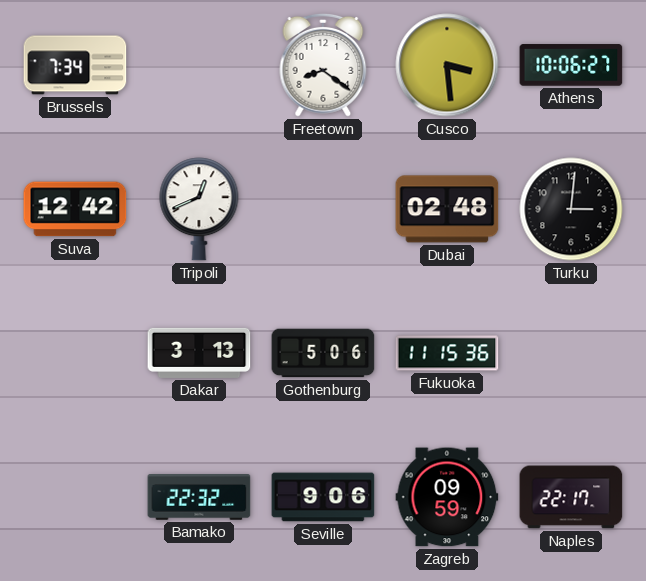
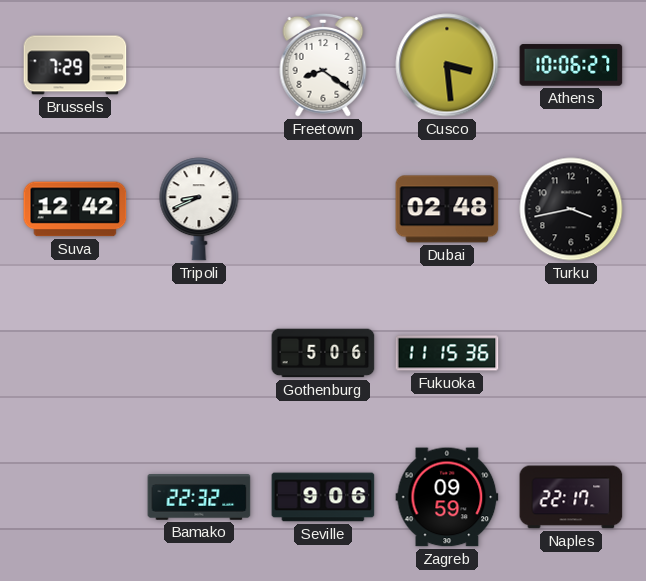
Brussels: 7:34 -> 7:29 (75, 65)
Tripoli: 12:41 -> 8:41 (199, 209)
Turku: 3:01 -> 3:43 (571, 209)
Dakar: 3:13 -> none (199, 353)
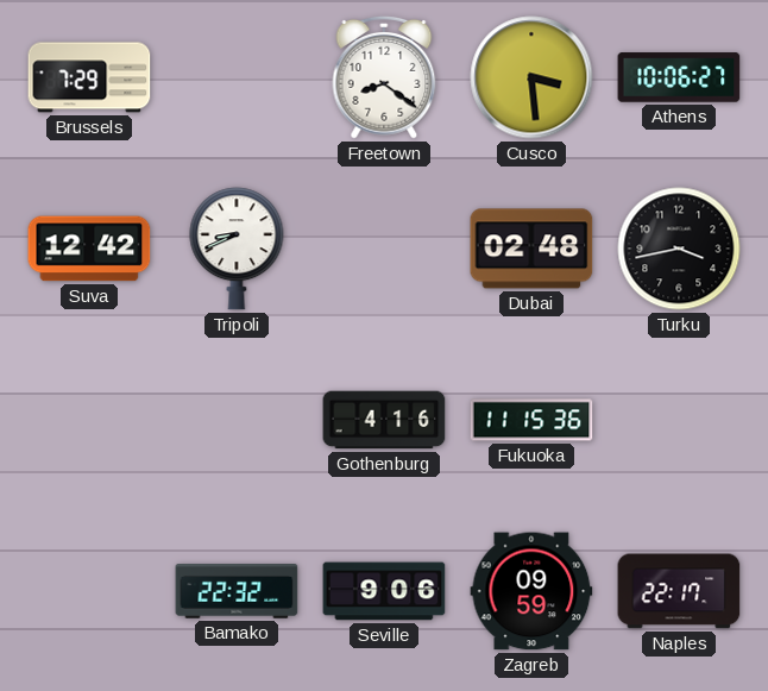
Gothenburg: 5:06 -> 4:16 (384, 420)
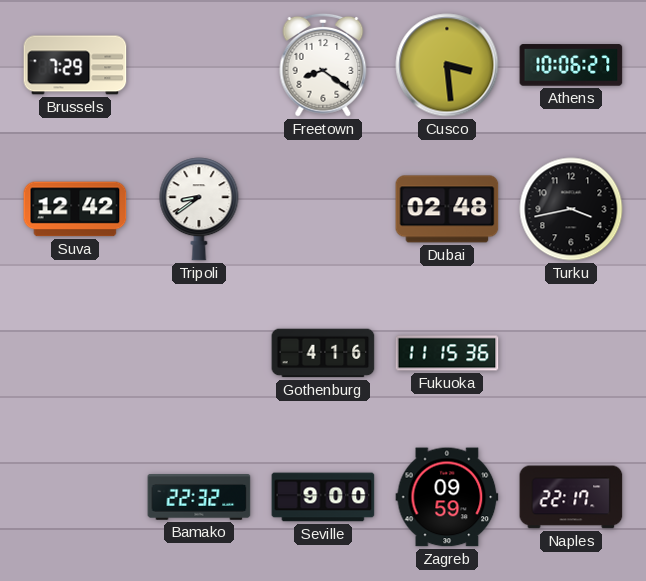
Tripoli: 8:41 -> 8:39 (199, 209)
Seville: 9:06 -> 9:00 (323, 497)
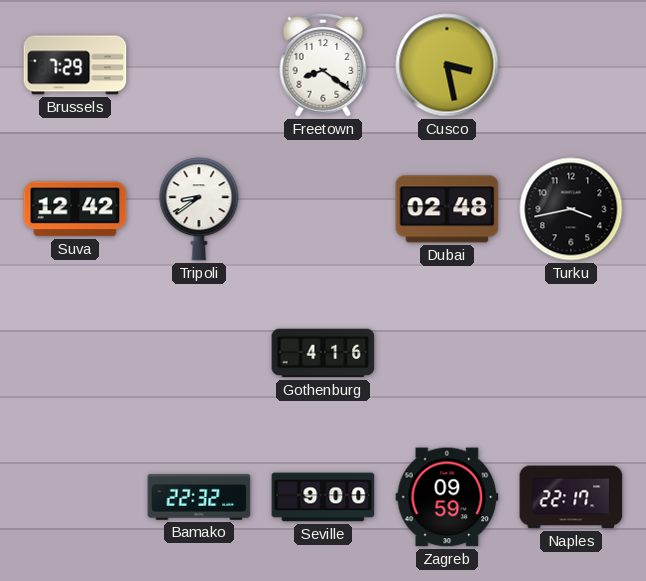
Cusco: 3:29 -> 3:28 (447, 65)
Athens: 10:06 -> none (571, 65)
Fukuoka: 11:15 -> none (447, 353)
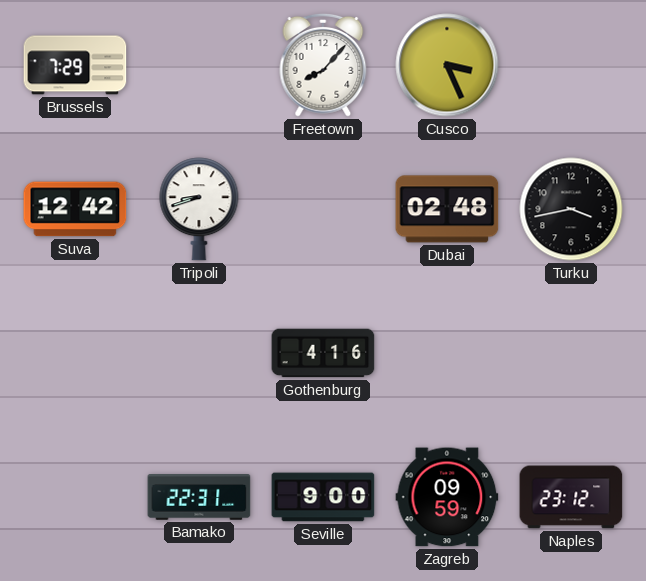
Freetown: 8:21 -> 8:07 (323, 65)
Cusco: 3:28 -> 3:26 (447, 65)
Tripoli: 8:39 -> 8:42 (199, 209)
Bamako: 22:32 -> 22:31 (199, 498)
Naples: 22:17 -> 23:12 (571, 497)
